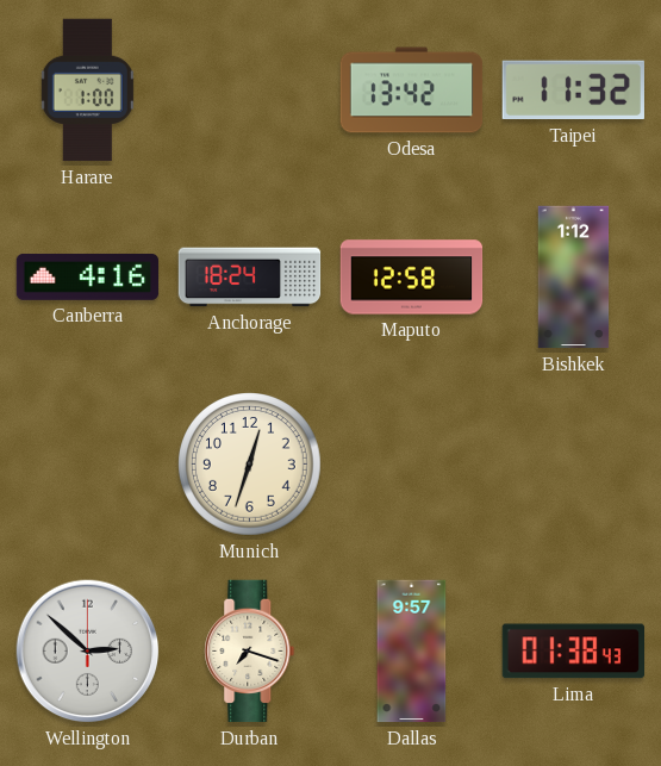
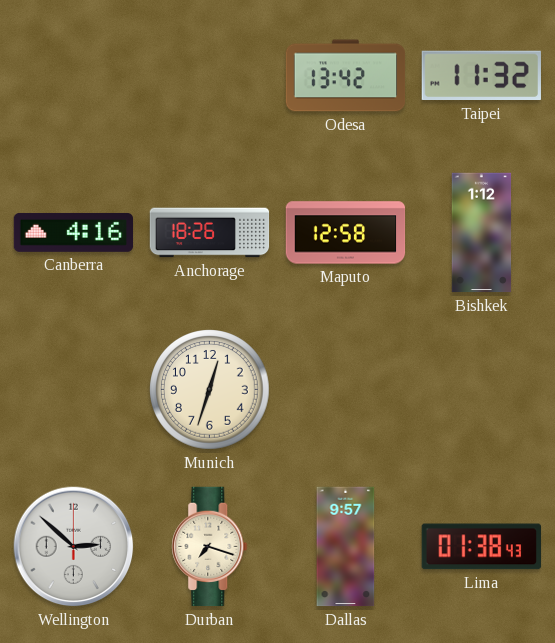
Harare: 1:00 -> none (87, 91)
Anchorage: 18:24 -> 18:26 (210, 233)
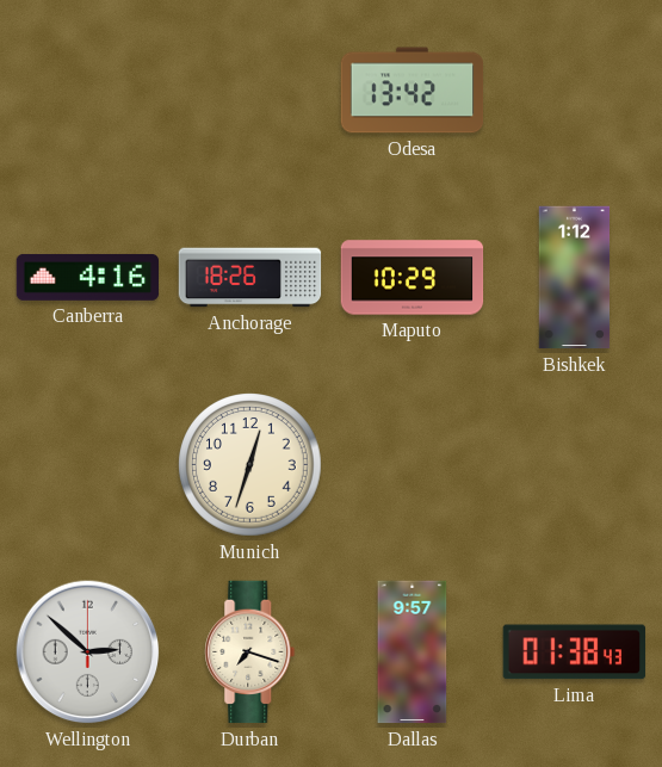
Taipei: 11:32 -> none (481, 76)
Maputo: 12:58 -> 10:29 (413, 278)
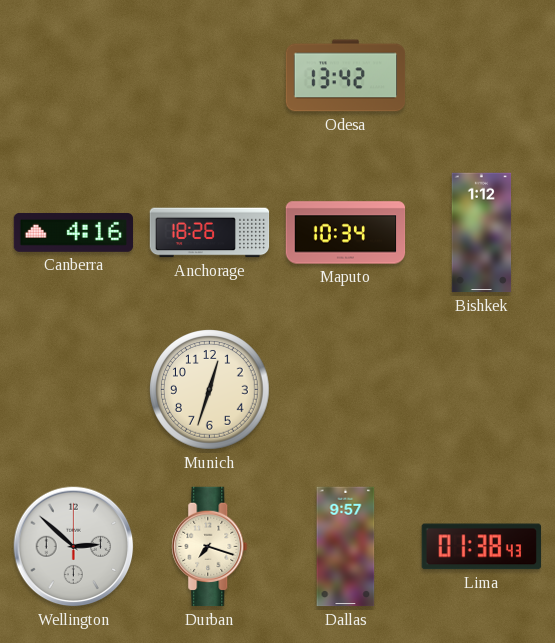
Maputo: 10:29 -> 10:34 (346, 233)
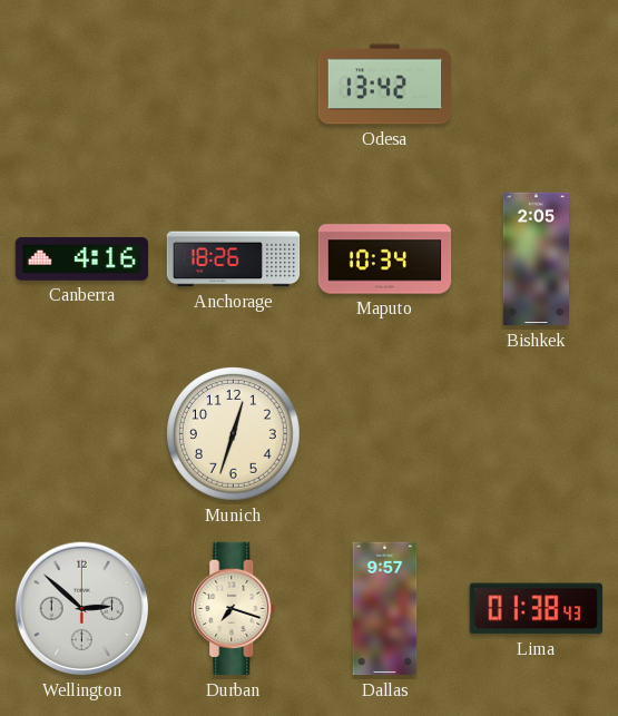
Bishkek: 1:12 -> 2:05 (537, 259)
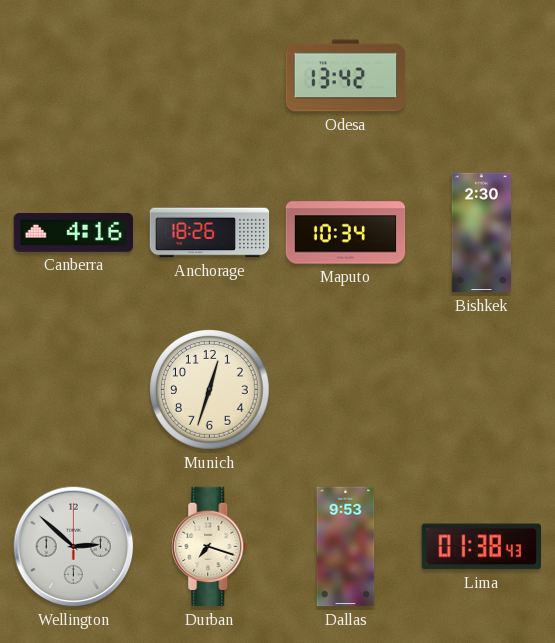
Bishkek: 2:05 -> 2:30 (482, 233)
Dallas: 9:57 -> 9:53 (346, 547)
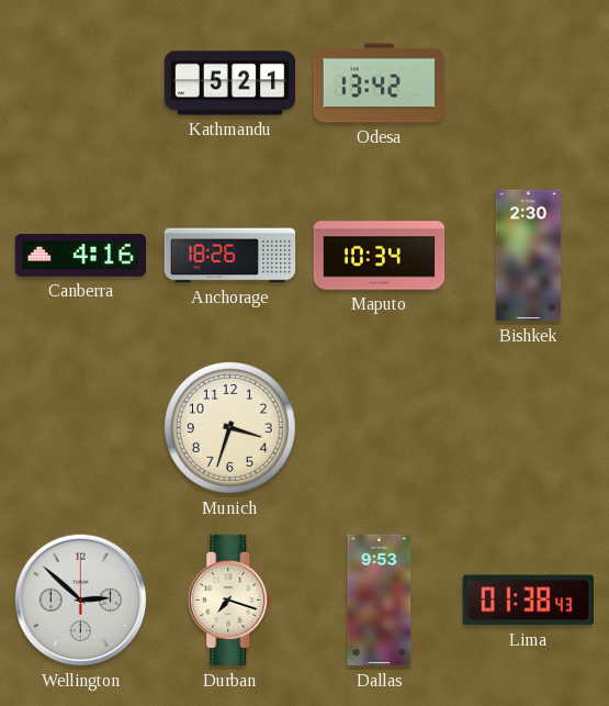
Kathmandu: none -> 5:21 (230, 83)
Munich: 12:33 -> 3:33 (230, 428)
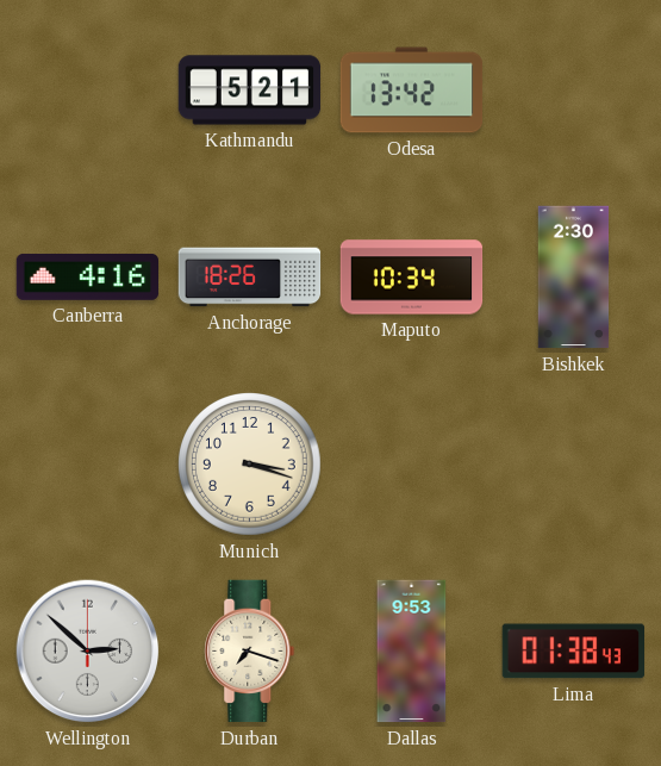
Munich: 3:33 -> 3:18 (250, 465)
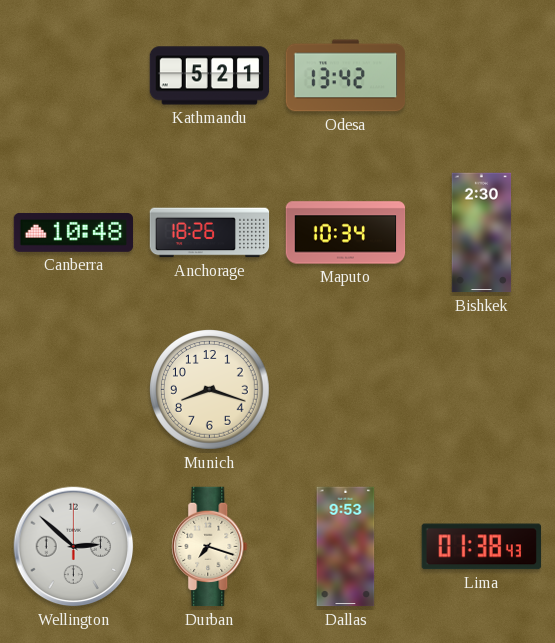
Canberra: 4:16 -> 10:48 (74, 232)
Munich: 3:18 -> 8:18 (210, 390)
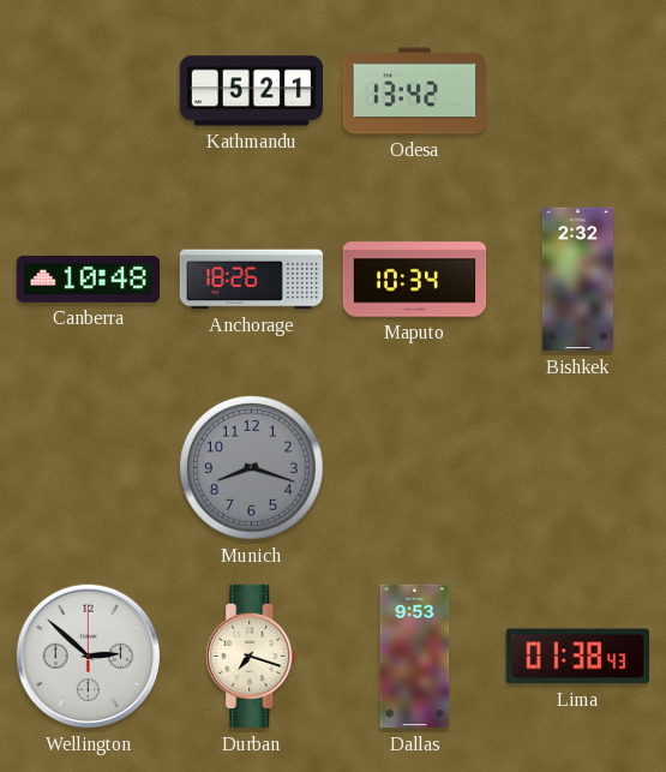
Bishkek: 2:30 -> 2:32 (578, 280)
Munich dial: cream -> grey (252, 468)
